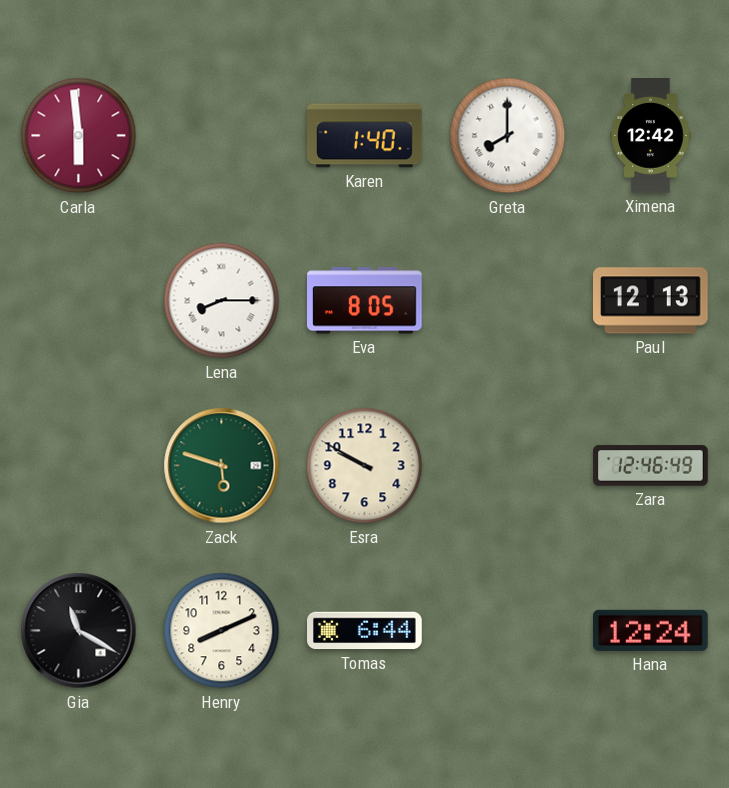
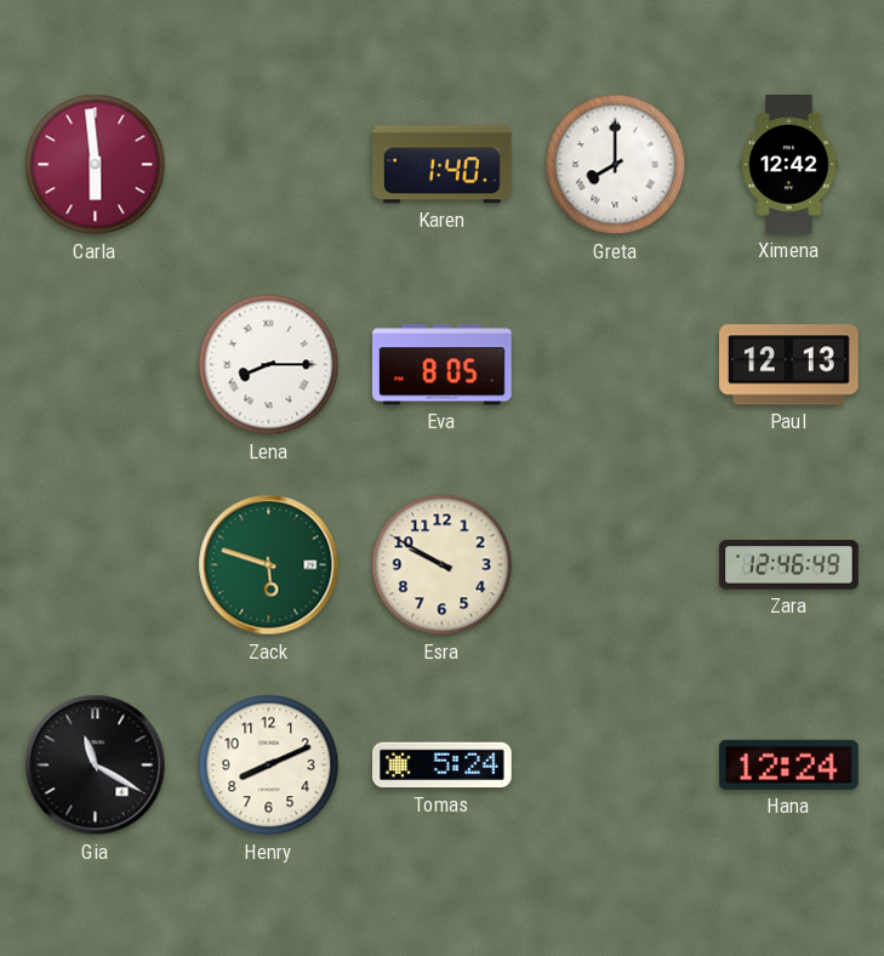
Tomas: 6:44 -> 5:24 (443, 766)
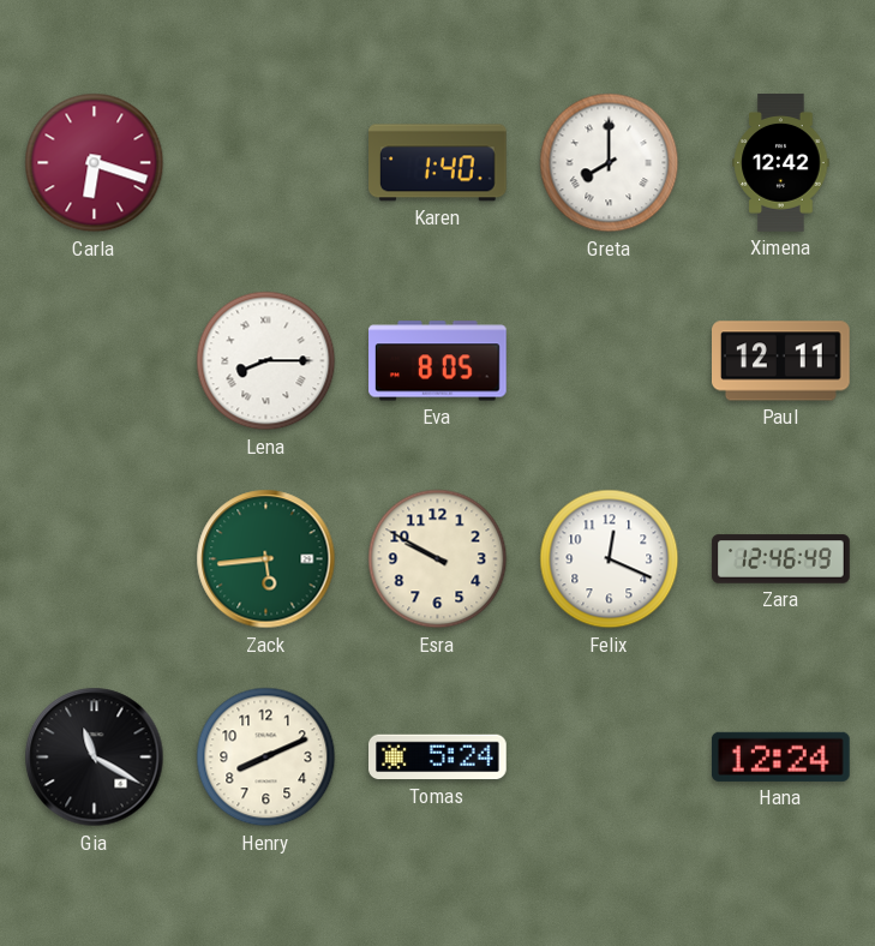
Carla: 5:59 -> 6:18 (95, 163)
Paul: 12:13 -> 12:11 (781, 361)
Zack: 5:48 -> 5:44 (266, 559)
Felix: none -> 12:19 (610, 559)
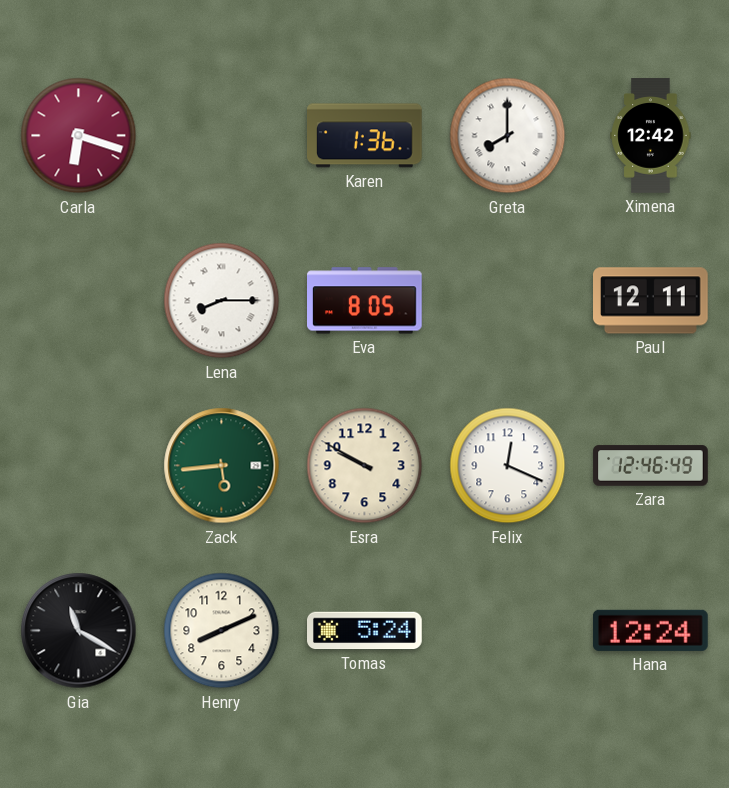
Karen: 1:40 -> 1:36 (365, 136)
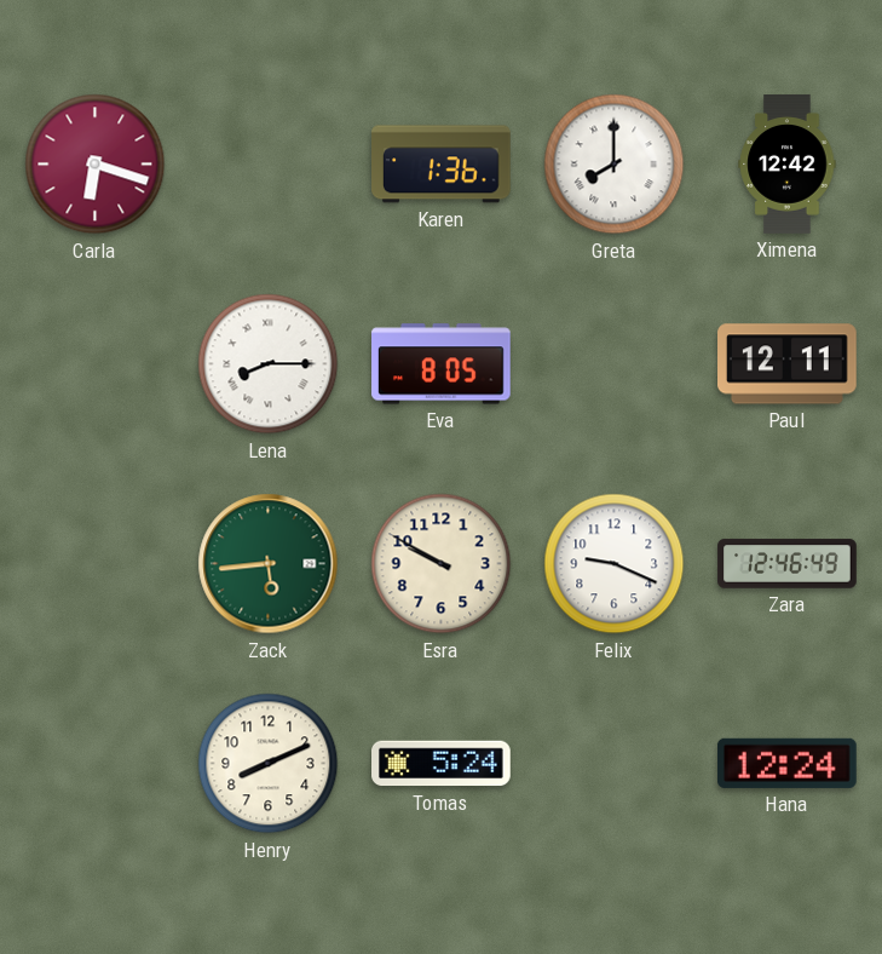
Felix: 12:19 -> 9:19 (615, 564)
Gia: 11:20 -> none (79, 631)
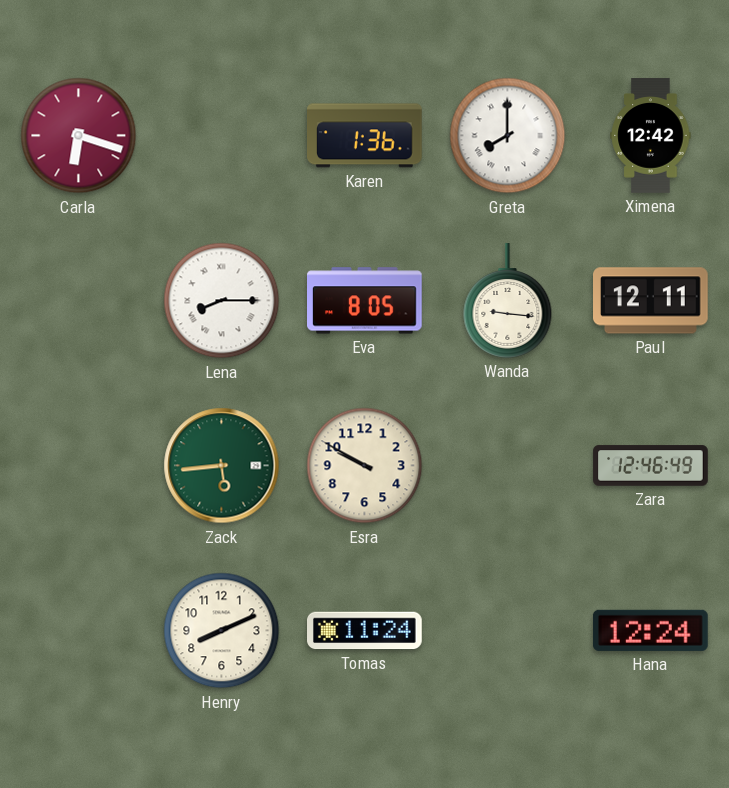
Wanda: none -> 9:16 (508, 301)
Felix: 9:19 -> none (615, 564)
Tomas: 5:24 -> 11:24 (365, 631)
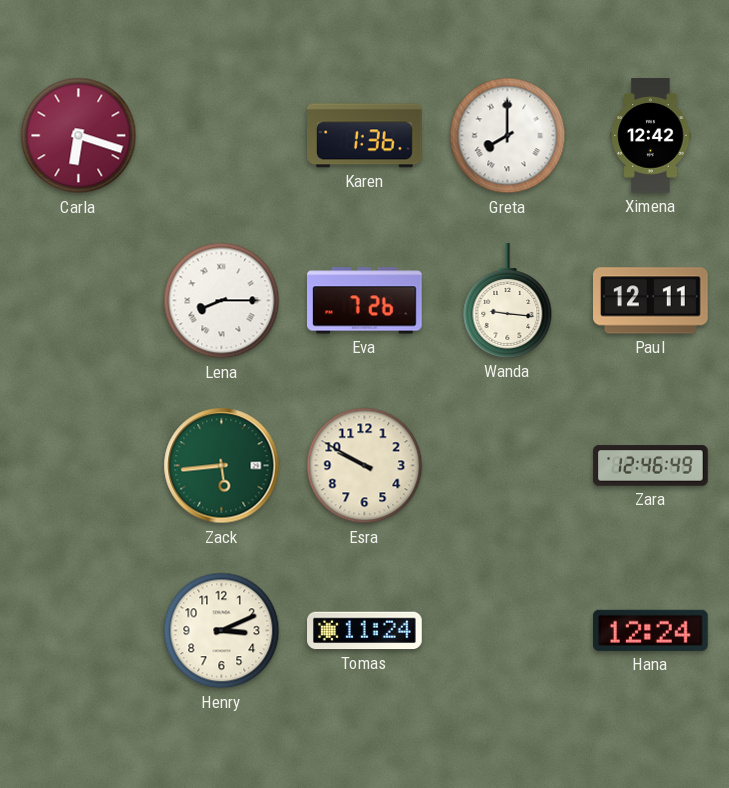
Eva: 8:05 -> 7:26 (365, 301)
Henry: 8:11 -> 3:11 (222, 631)
